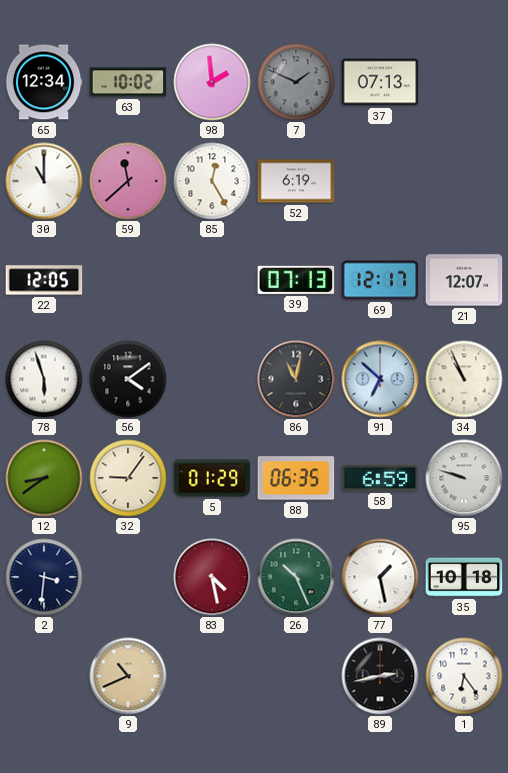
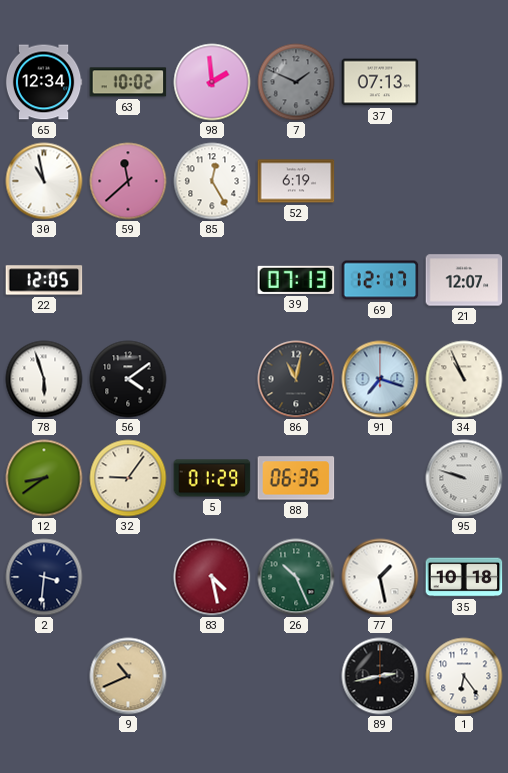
30: 11:00 -> 10:58 (44, 181)
91: 6:52 -> 7:18 (380, 379)
58: 6:59 -> none (380, 478)
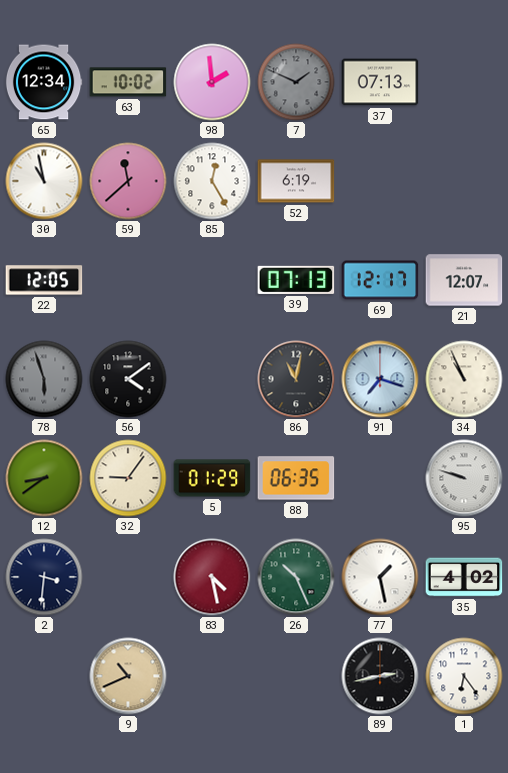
78 dial: white -> grey (44, 379)
35: 10:18 -> 4:02 (464, 577)
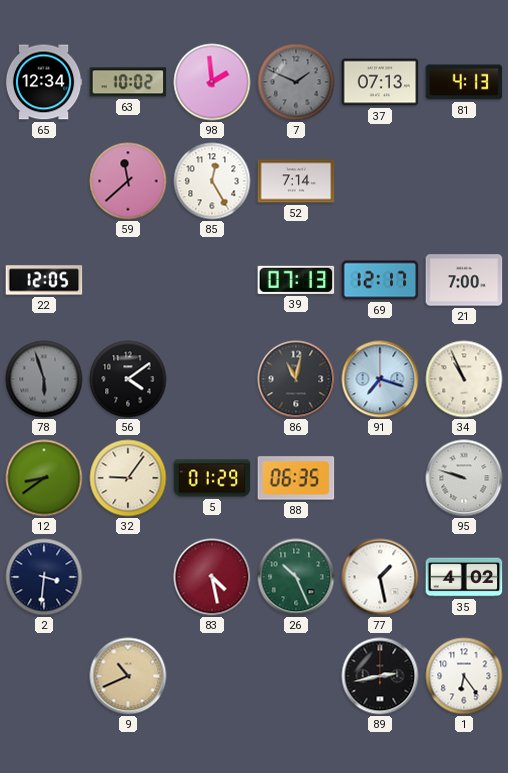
81: none -> 4:13 (464, 82)
30: 10:58 -> none (44, 181)
52: 6:19 -> 7:14 (296, 181)
21: 12:07 -> 7:00 (464, 280)
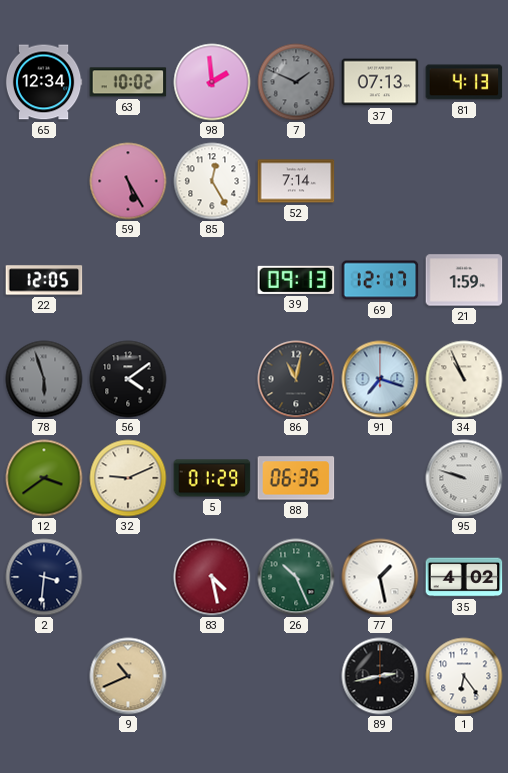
59: 11:38 -> 5:25 (128, 181)
39: 07:13 -> 09:13 (296, 280)
21: 7:00 -> 1:59 (464, 280)
12: 8:39 -> 3:39 (44, 478)
32: 9:06 -> 9:11 (128, 478)
